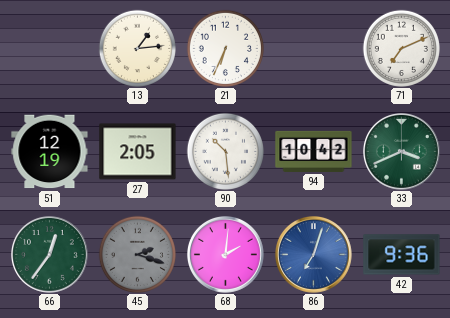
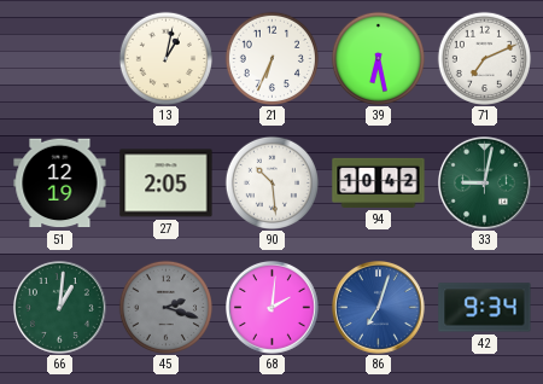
13: 1:14 -> 1:02 (165, 58)
39: none -> 6:28 (378, 58)
33: 3:41 -> 9:02 (485, 184)
66: 12:36 -> 1:01 (60, 308)
42: 9:36 -> 9:34 (485, 308)
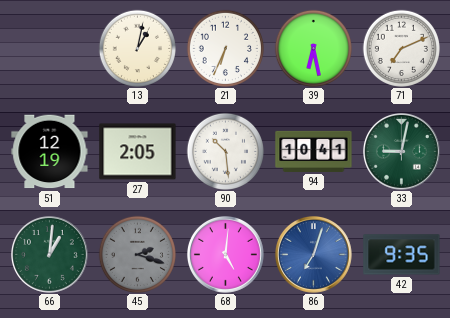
94: 10:42 -> 10:41 (314, 151)
68: 2:01 -> 5:01 (226, 255)
42: 9:34 -> 9:35 (402, 255)
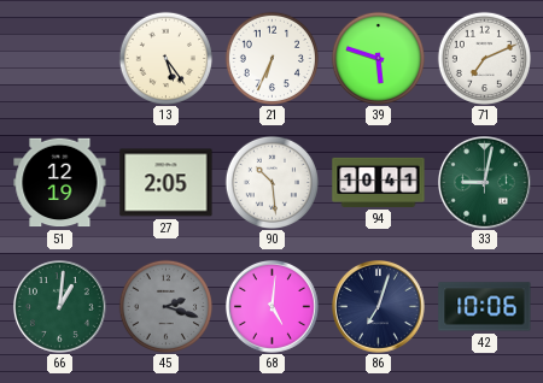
13: 1:02 -> 5:24 (165, 58)
39: 6:28 -> 5:48 (378, 58)
86 dial: blue -> navy (379, 307)
42: 9:35 -> 10:06 (485, 307)
